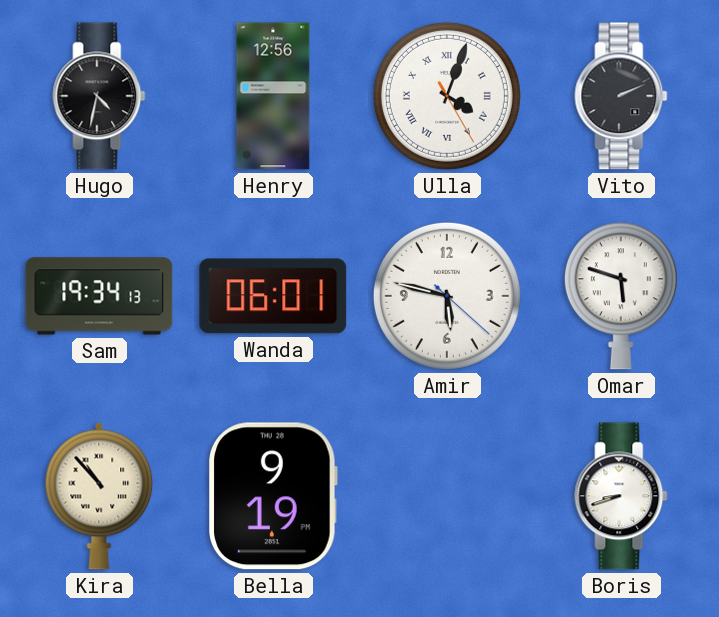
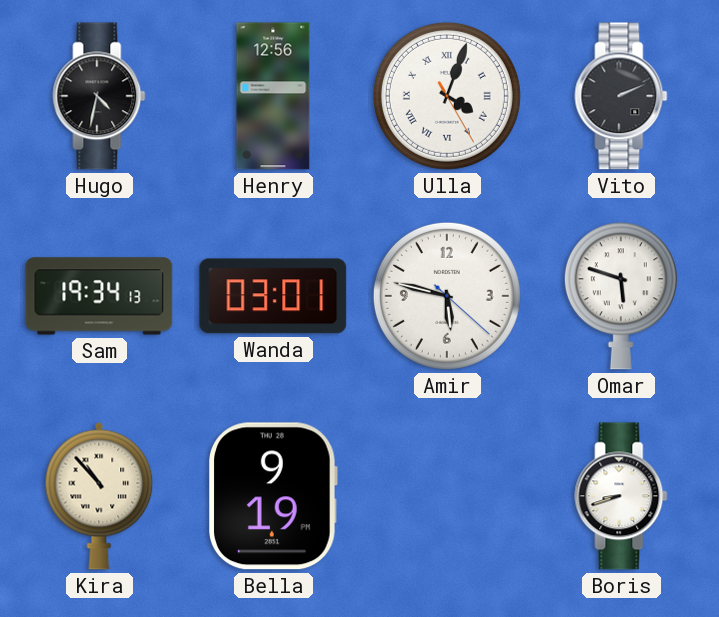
Wanda: 06:01 -> 03:01 (273, 296)
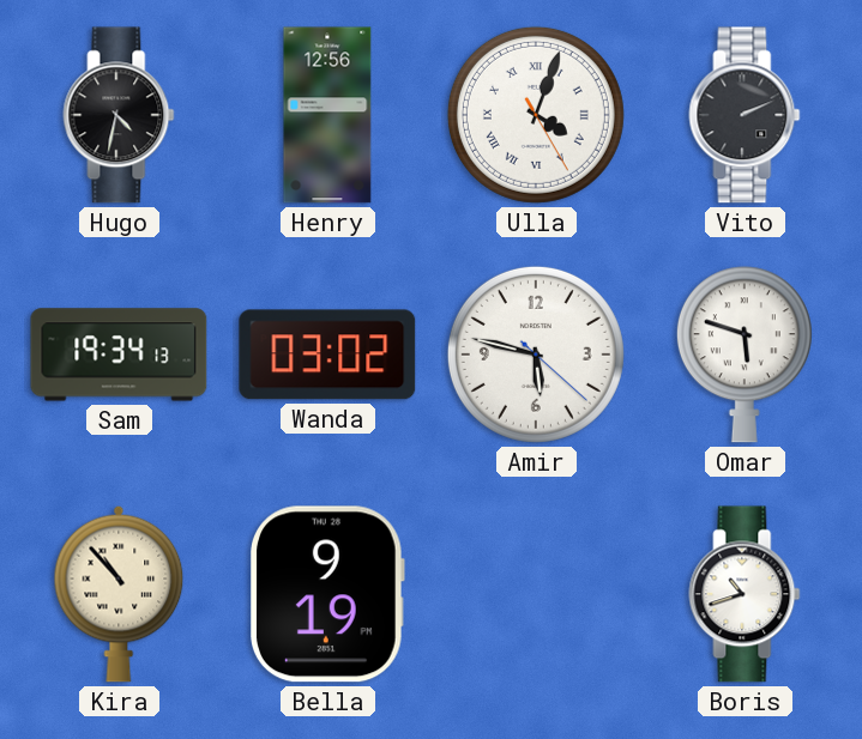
Wanda: 03:01 -> 03:02 (327, 355)
Boris: 8:42 -> 10:42 (745, 594)
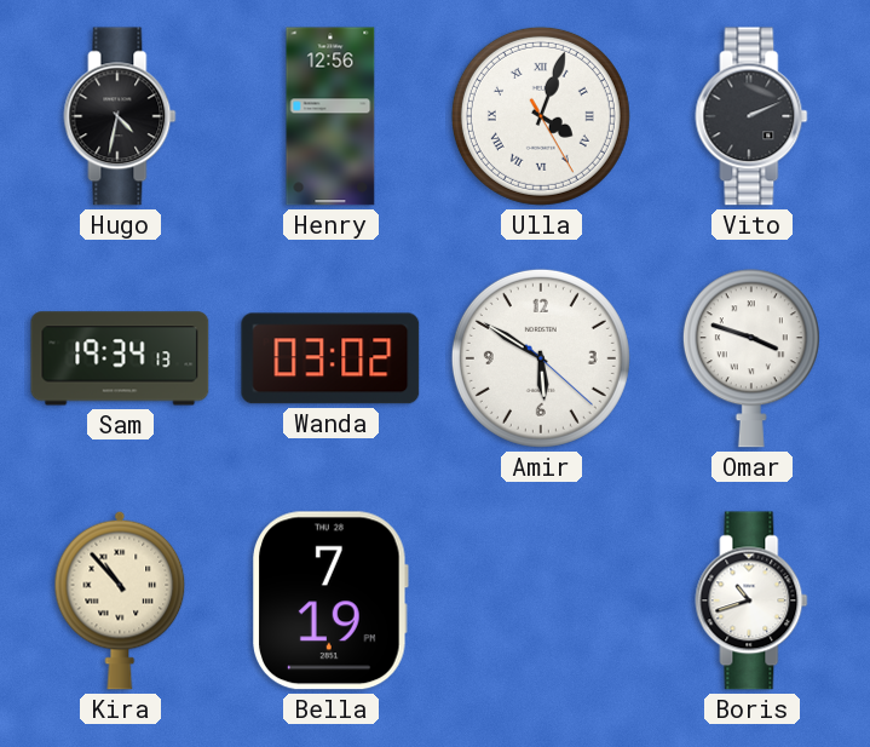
Amir: 5:47 -> 5:50 (541, 358)
Omar: 5:48 -> 3:48 (751, 358)
Bella: 9:19 -> 7:19 (330, 601)
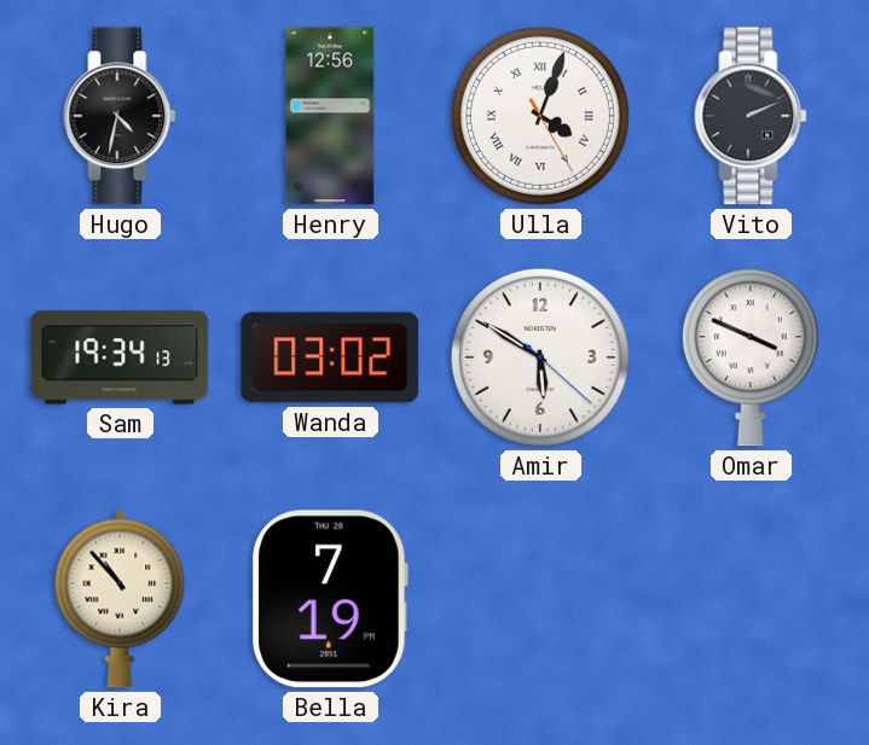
Omar: 3:48 -> 3:49 (751, 357)
Boris: 10:42 -> none (751, 601)
